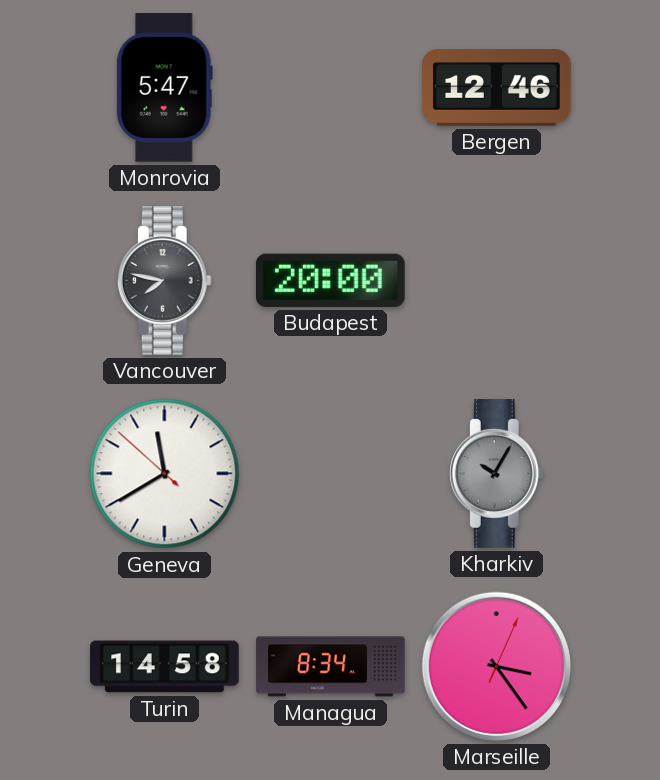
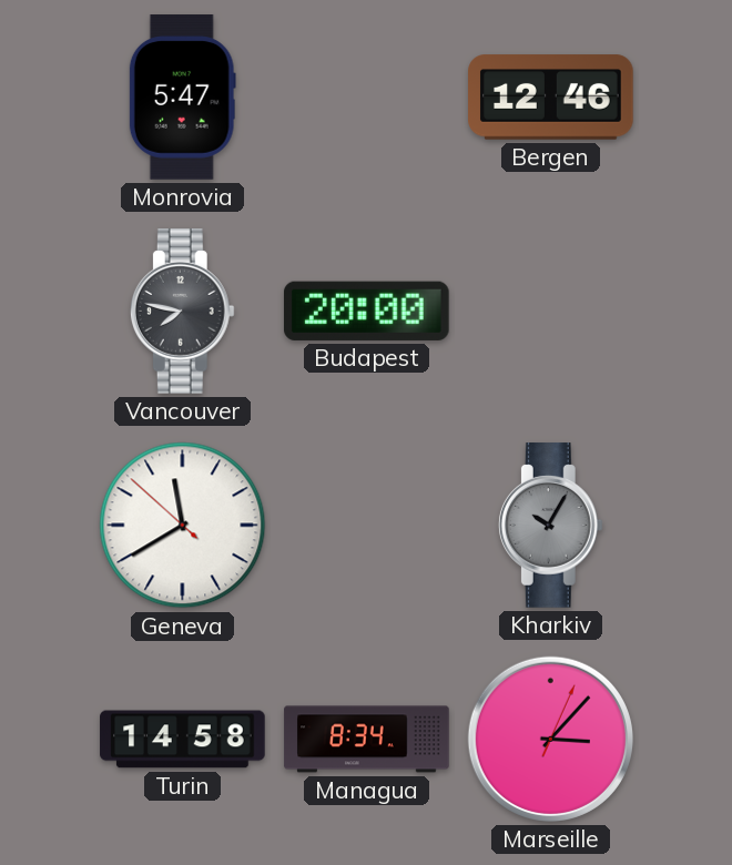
Marseille: 3:24 -> 3:07 (550, 739)
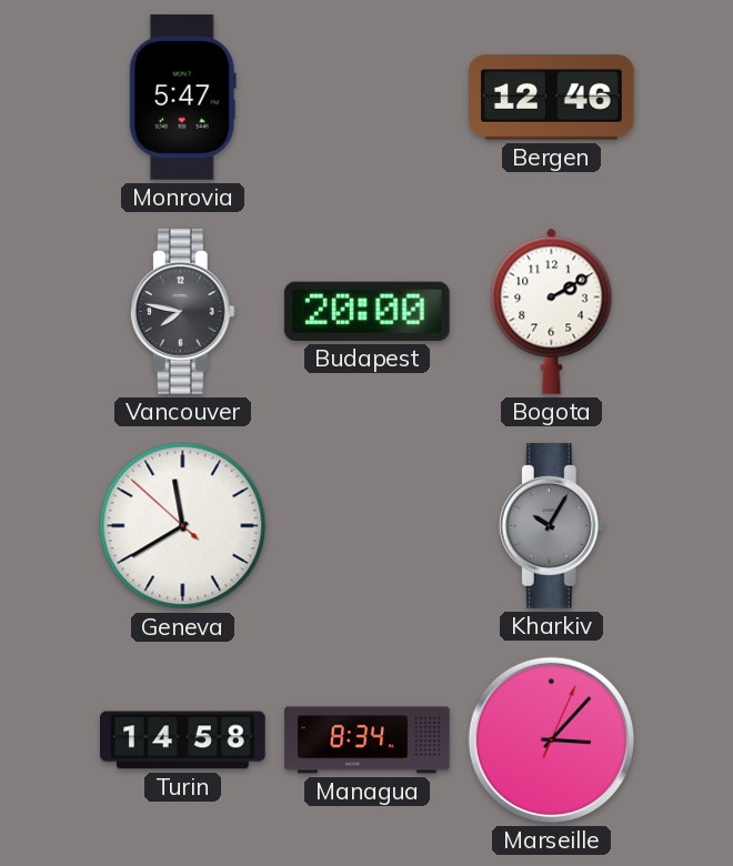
Bogota: none -> 2:10 (552, 311)
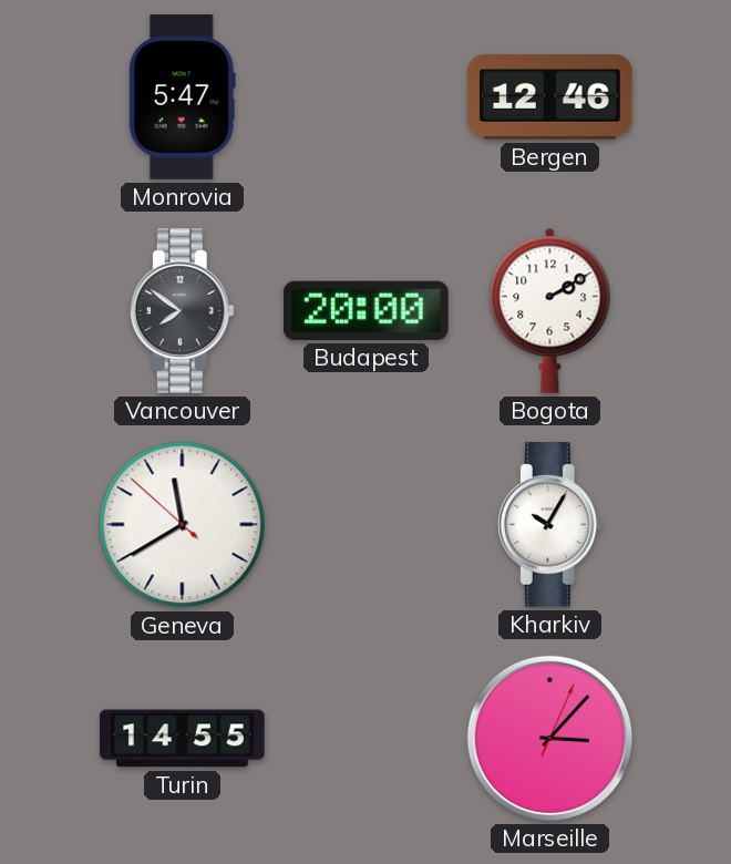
Vancouver: 7:47 -> 7:51 (182, 311)
Kharkiv dial: grey -> white (549, 525)
Turin: 14:58 -> 14:55 (183, 739)
Managua: 8:34 -> none (368, 741)
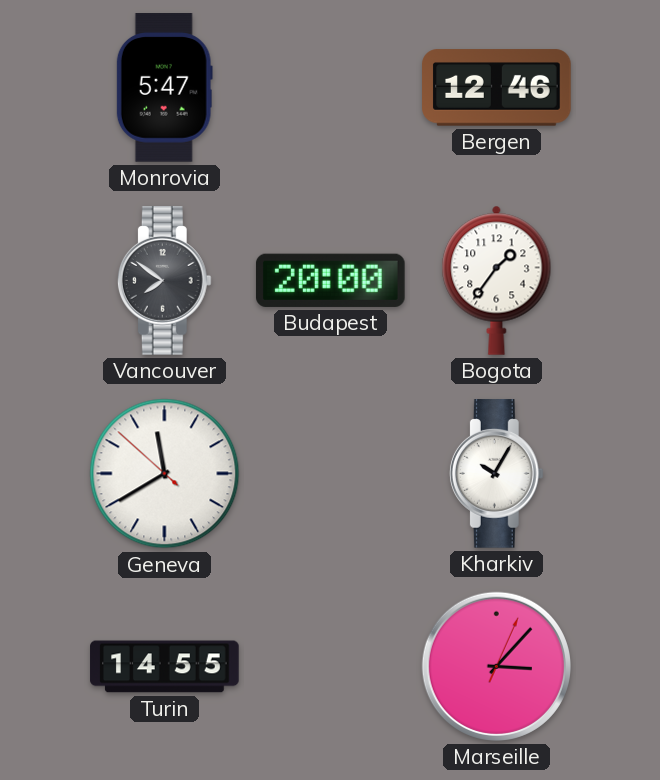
Bogota: 2:10 -> 1:36 (497, 280)
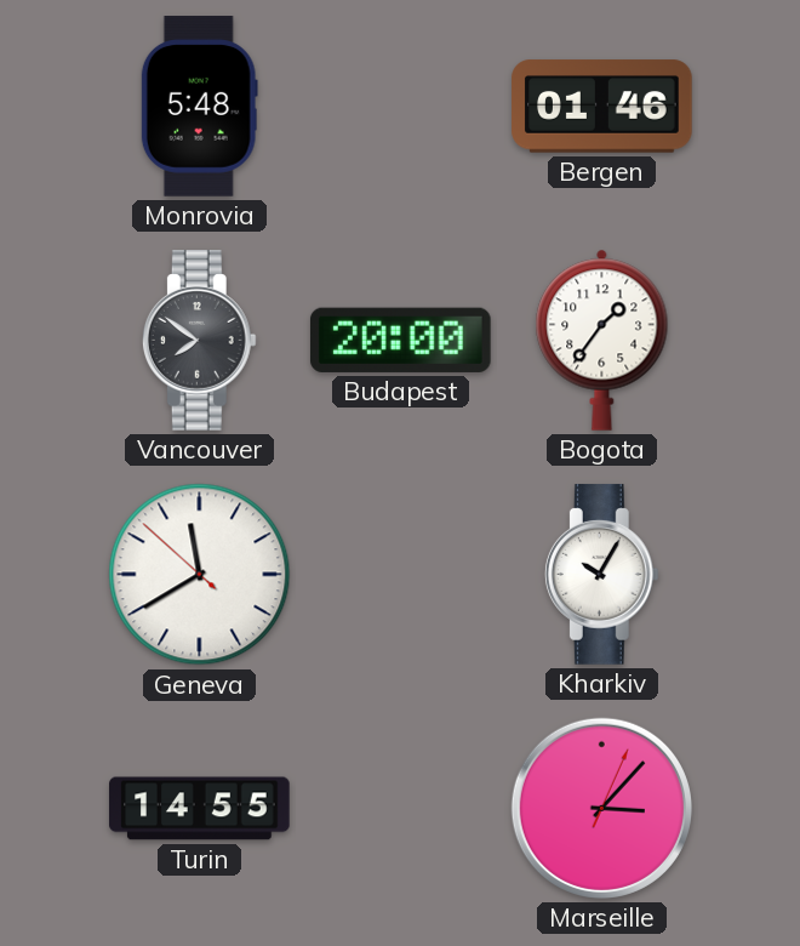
Monrovia: 5:47 -> 5:48 (199, 107)
Bergen: 12:46 -> 01:46 (602, 107)
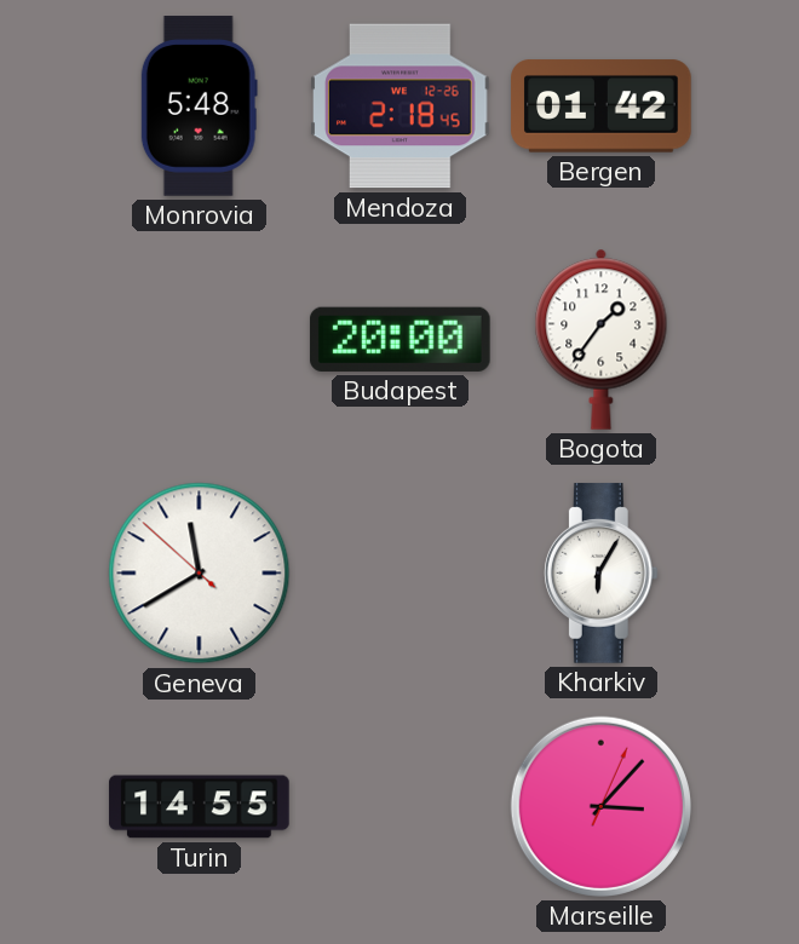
Mendoza: none -> 2:18 (401, 107)
Bergen: 01:46 -> 01:42 (602, 107)
Vancouver: 7:51 -> none (199, 341)
Kharkiv: 10:05 -> 6:05 (600, 574)
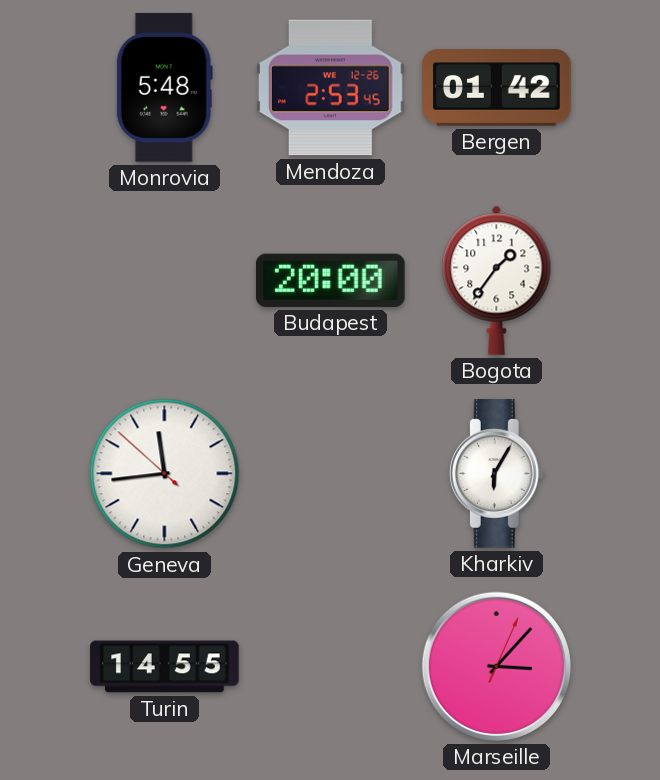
Mendoza: 2:18 -> 2:53 (331, 88)
Geneva: 11:39 -> 11:43 (165, 474)
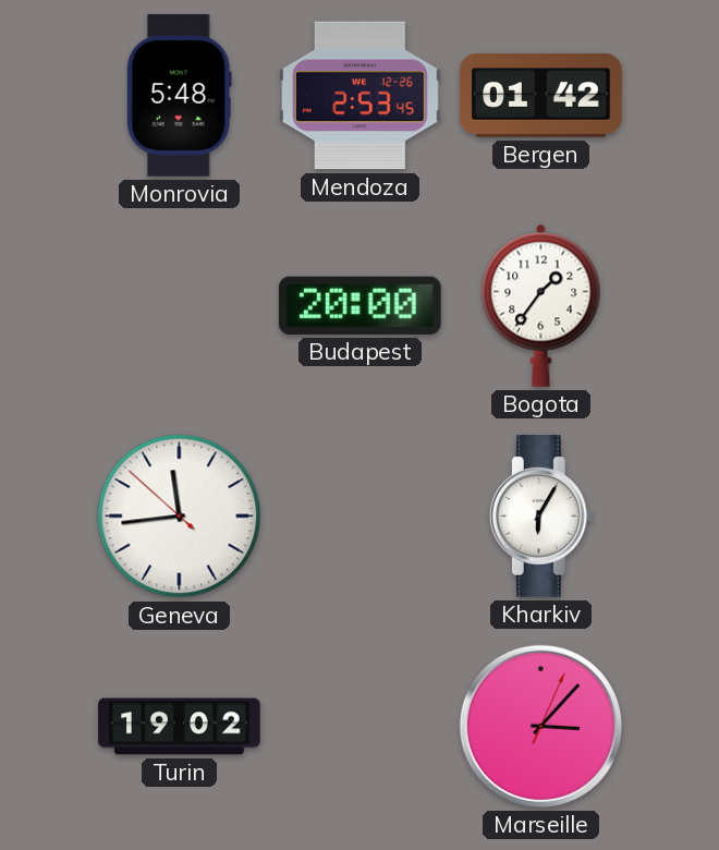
Turin: 14:55 -> 19:02 (180, 727)
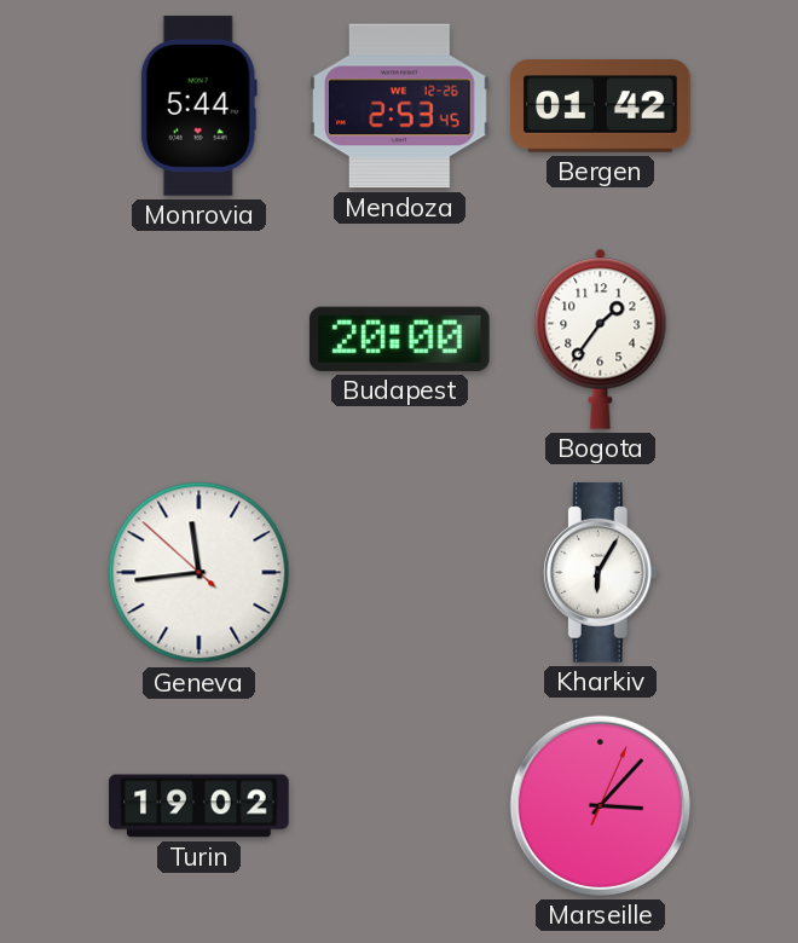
Monrovia: 5:48 -> 5:44 (198, 106)
